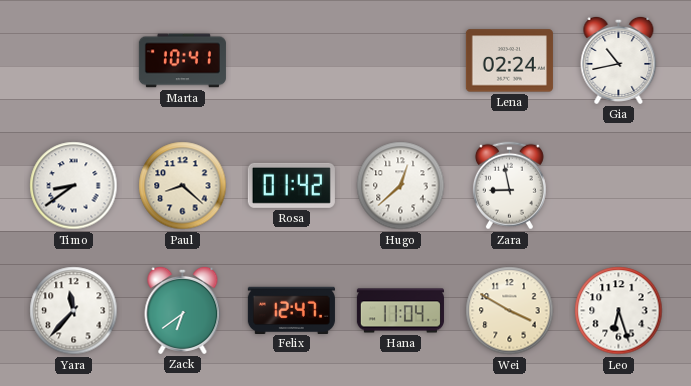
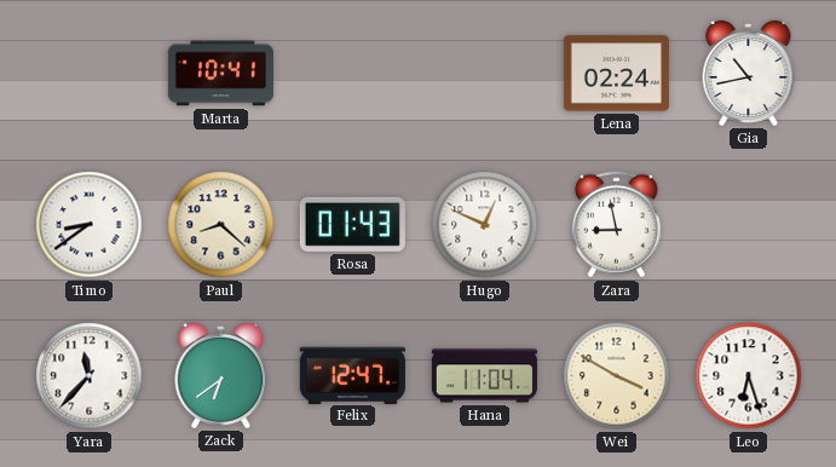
Rosa: 01:42 -> 01:43 (352, 224)
Hugo: 12:38 -> 12:49 (485, 225)
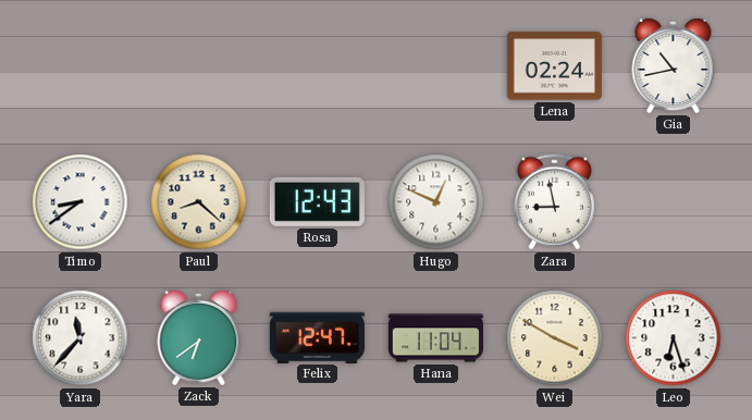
Marta: 10:41 -> none (220, 74)
Rosa: 01:43 -> 12:43 (317, 201)
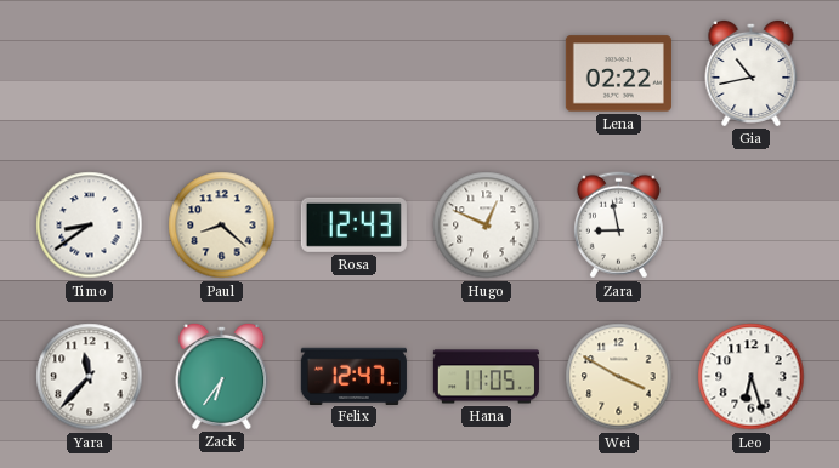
Lena: 02:24 -> 02:22 (618, 74)
Zack: 6:39 -> 6:36 (222, 376)
Hana: 11:04 -> 11:05 (486, 377)
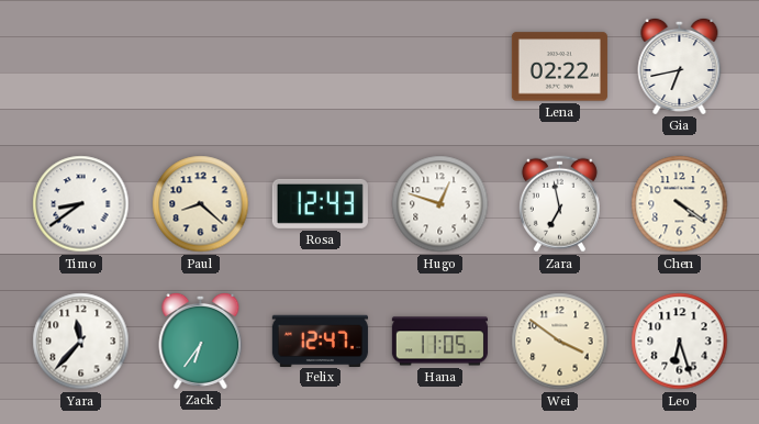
Gia: 10:43 -> 6:43 (680, 66)
Hugo: 12:49 -> 12:48 (440, 204)
Zara: 8:58 -> 6:58 (559, 204)
Chen: none -> 4:21 (680, 204)
Wei: 3:50 -> 3:51 (560, 342)
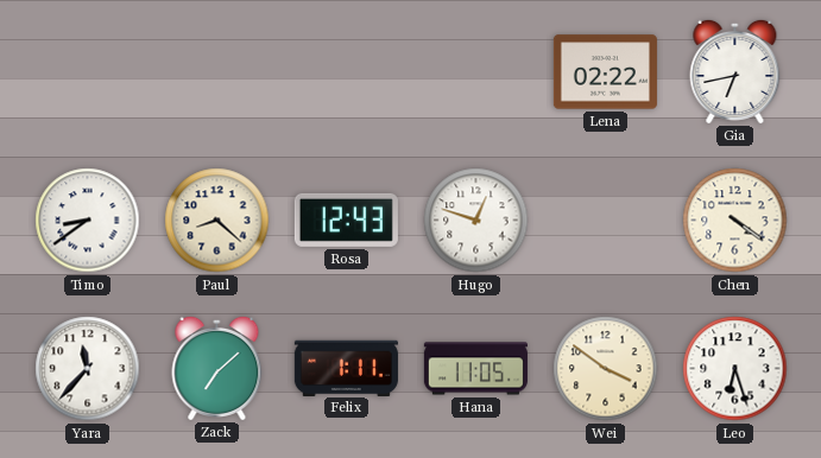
Zara: 6:58 -> none (559, 204)
Zack: 6:36 -> 7:08 (217, 368)
Felix: 12:47 -> 1:11 (346, 368)
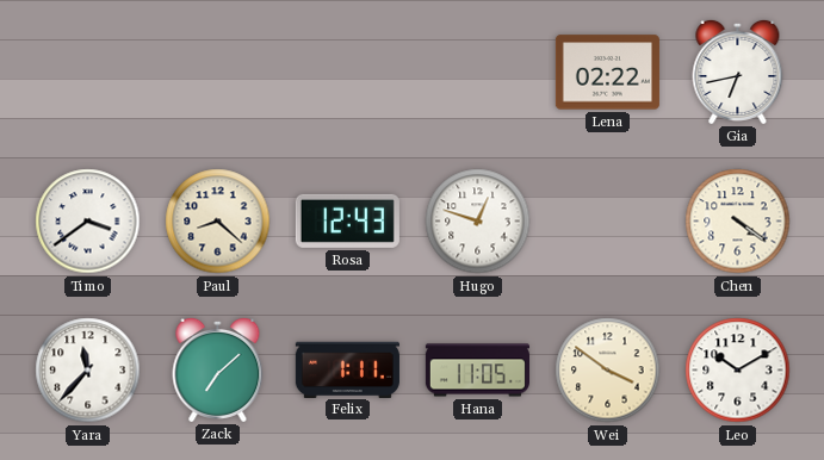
Timo: 8:39 -> 3:39 (88, 222)
Leo: 6:27 -> 10:10 (738, 371)
